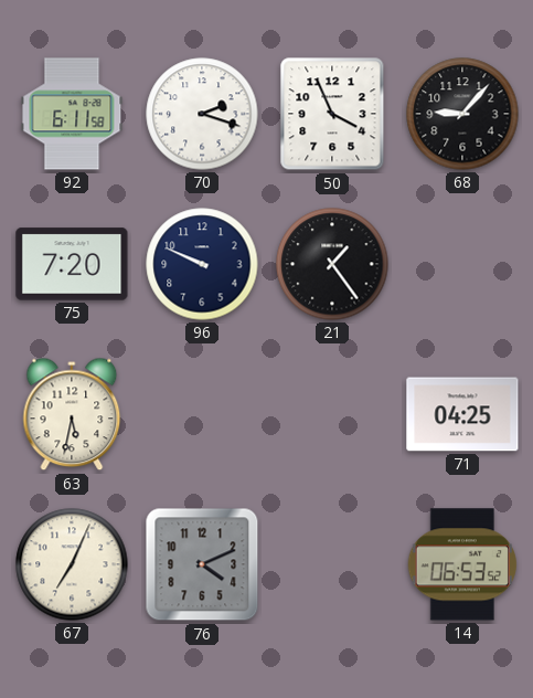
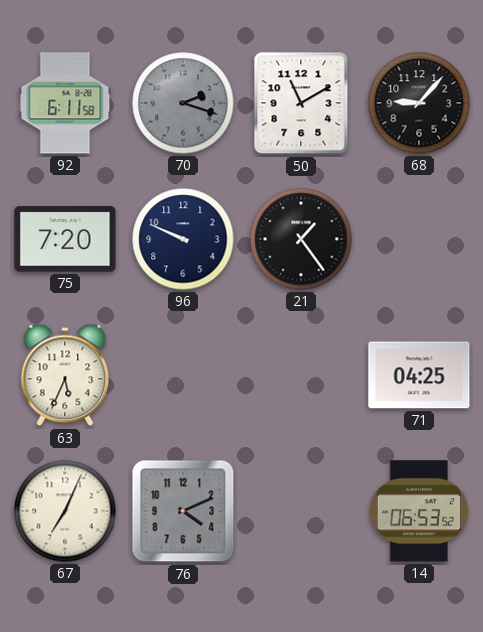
70 dial: white -> grey (183, 103)
50: 3:56 -> 11:10 (301, 103)
63: 5:32 -> 5:34 (65, 375)
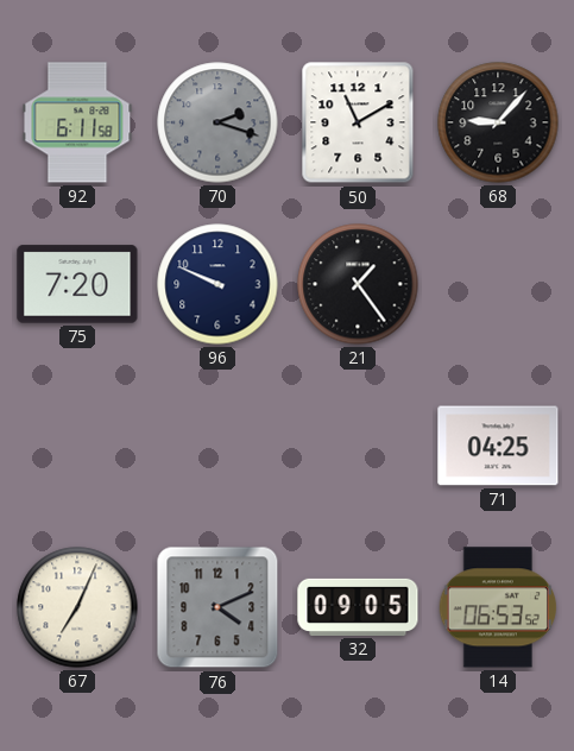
63: 5:34 -> none (65, 375)
32: none -> 09:05 (358, 607)
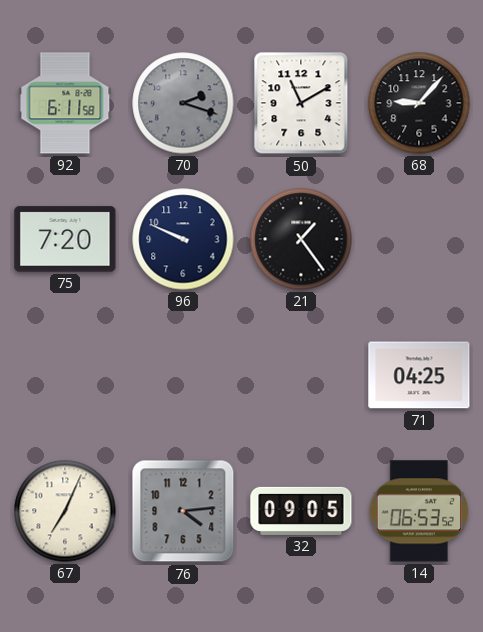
76: 4:11 -> 4:14 (183, 511)
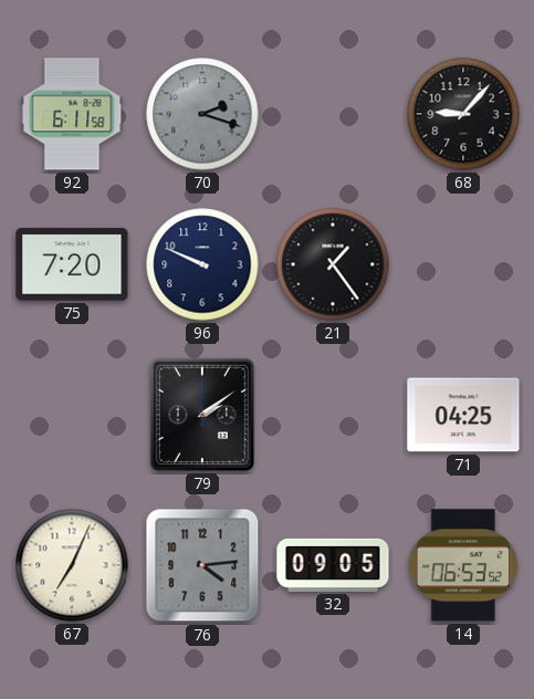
50: 11:10 -> none (301, 103)
79: none -> 2:09 (202, 415)
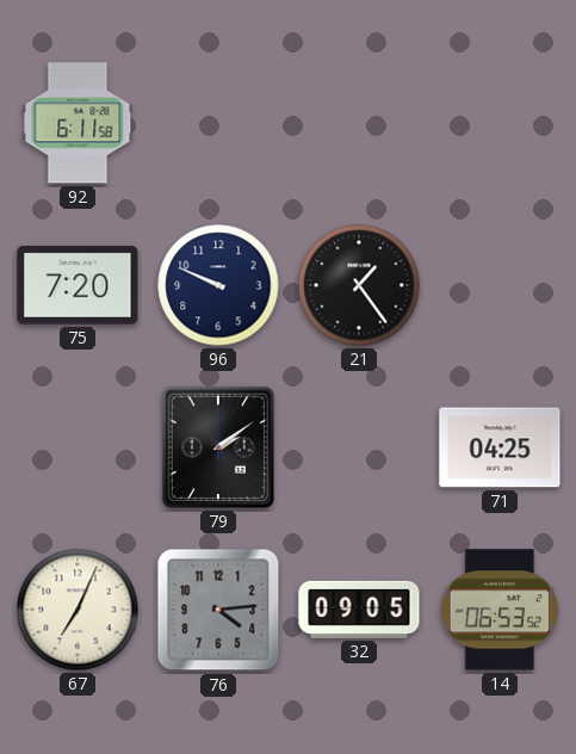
70: 2:18 -> none (202, 114)
68: 9:07 -> none (463, 114)
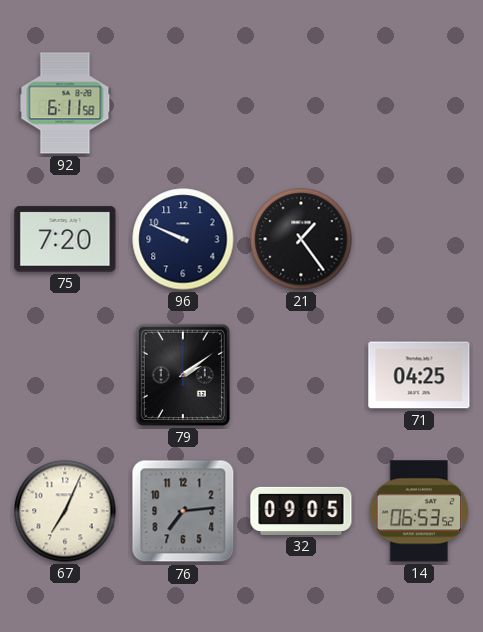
76: 4:14 -> 7:14 (183, 511)
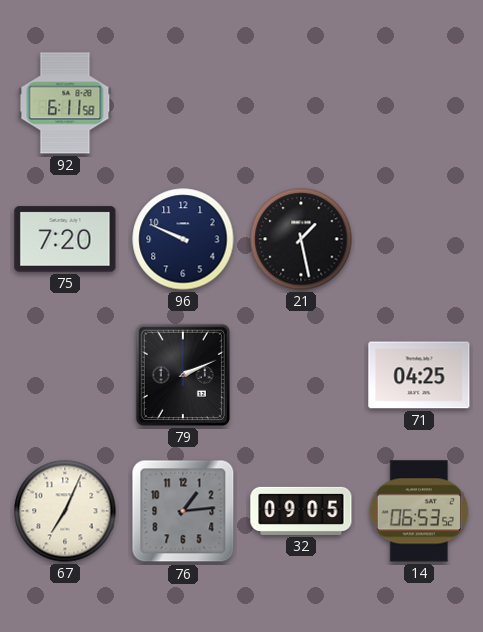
21: 1:24 -> 1:28 (301, 239)
79: 2:09 -> 2:11 (183, 375)
76: 7:14 -> 1:14 (183, 511)
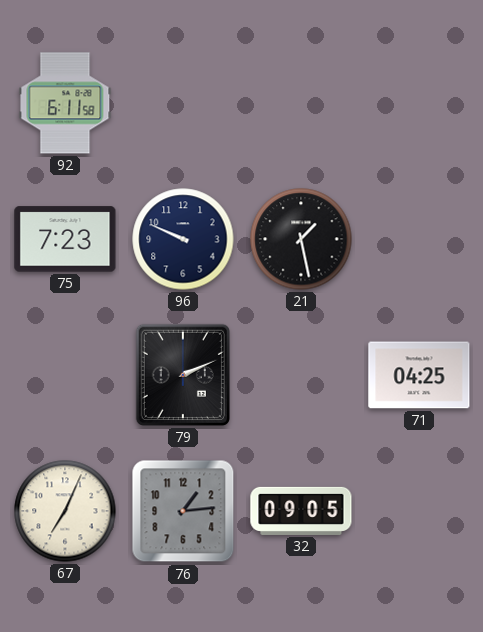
75: 7:20 -> 7:23 (65, 239)
14: 06:53 -> none (418, 511)
